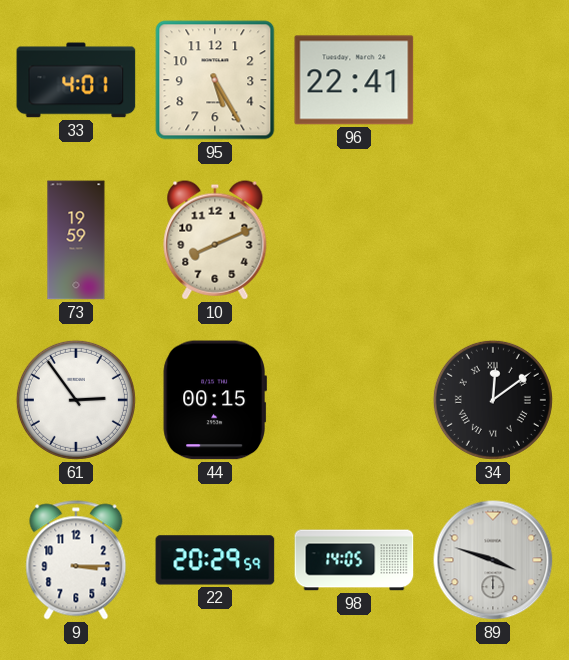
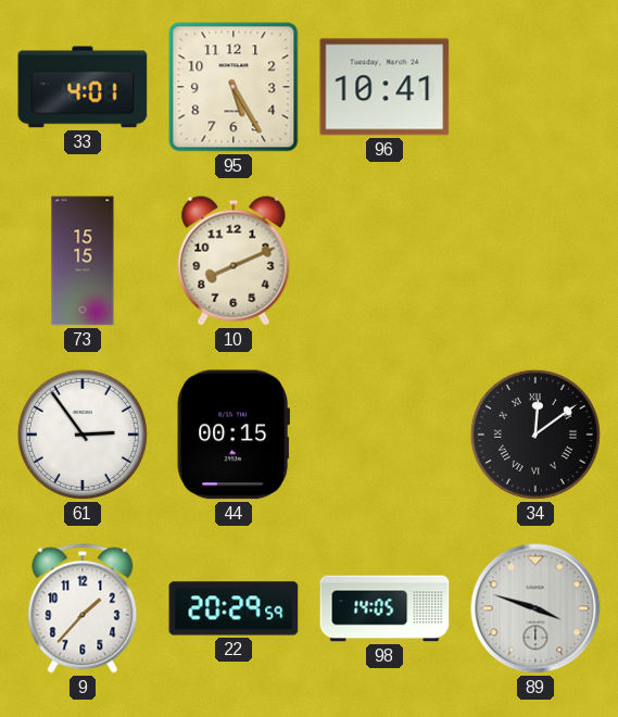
96: 22:41 -> 10:41 (384, 87)
73: 19:59 -> 15:15 (83, 261)
9: 3:15 -> 1:37 (83, 608)
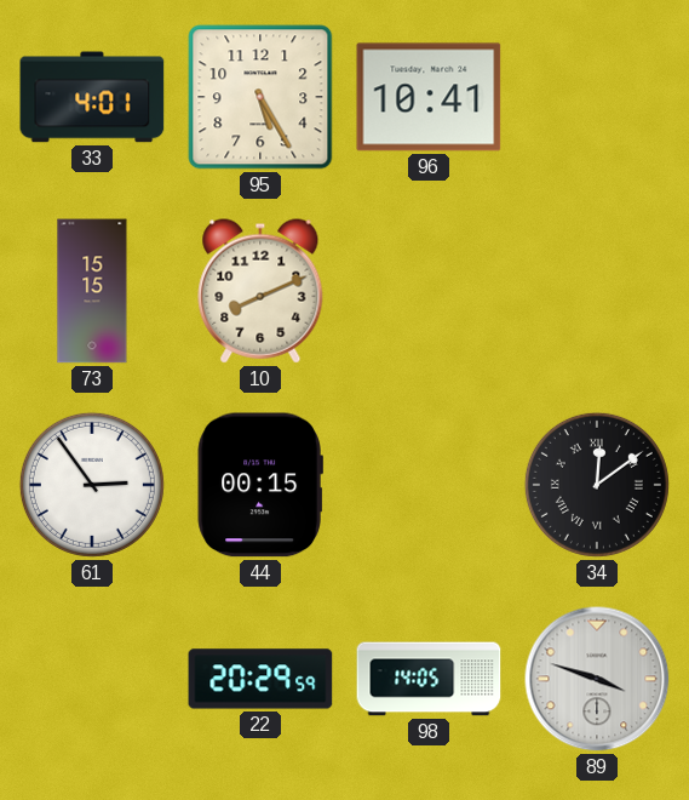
9: 1:37 -> none (83, 608)
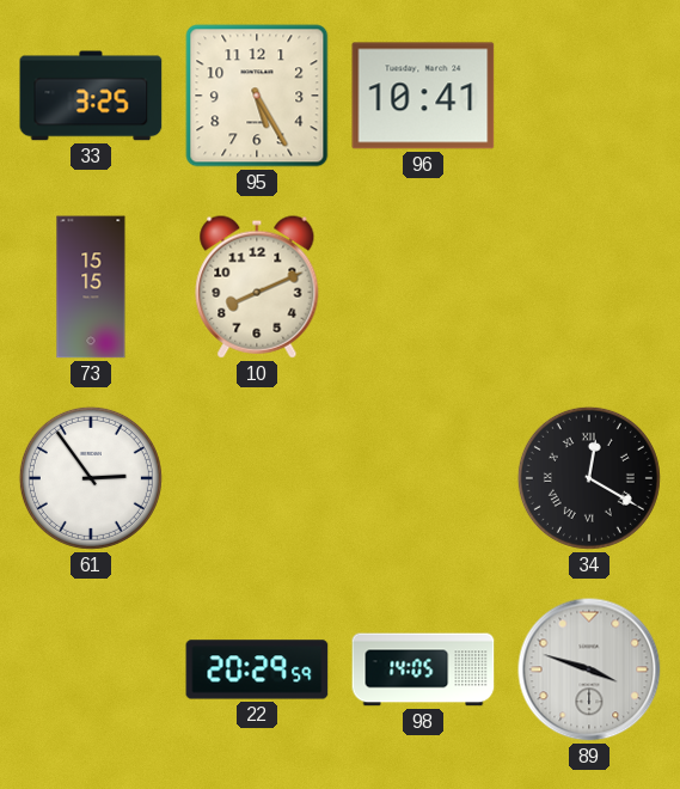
33: 4:01 -> 3:25 (91, 96)
44: 00:15 -> none (260, 485)
34: 12:09 -> 12:20 (589, 478)
